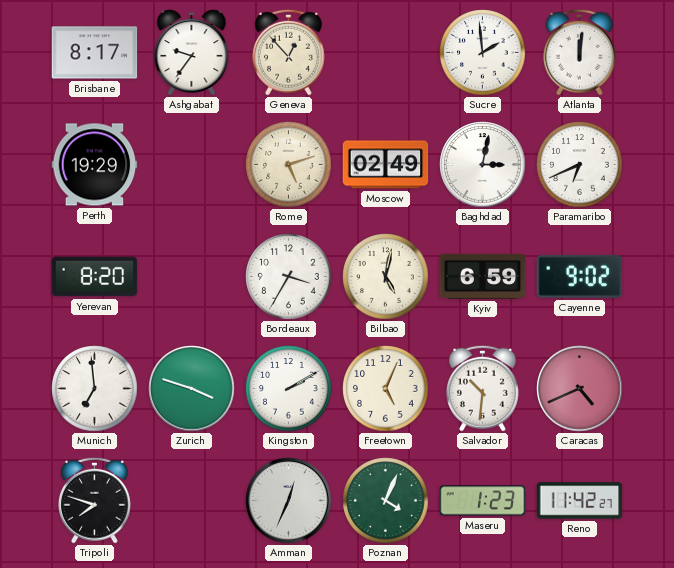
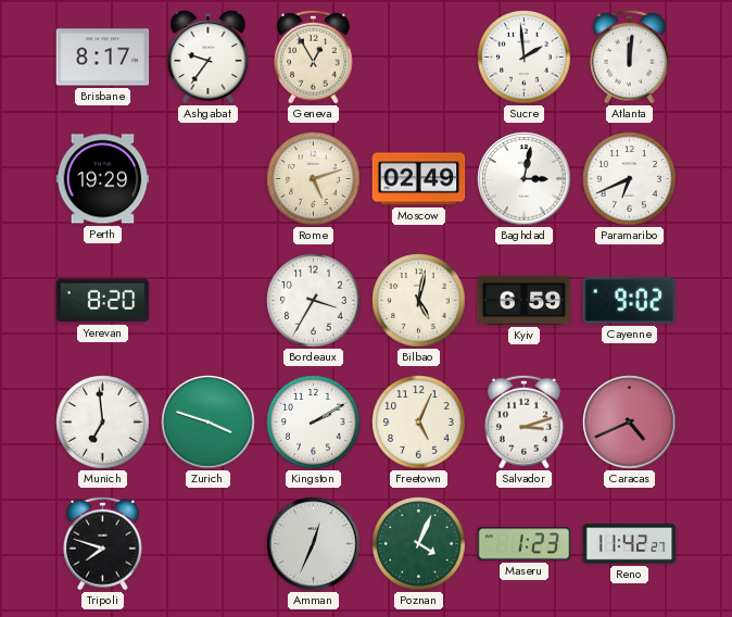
Geneva: 12:53 -> 12:55 (313, 56)
Salvador: 10:31 -> 3:12 (523, 421)
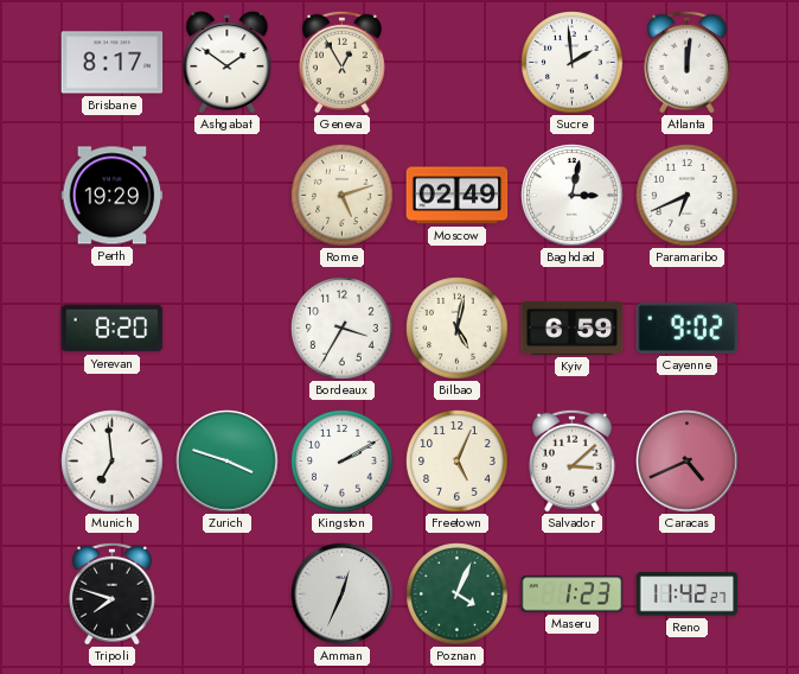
Ashgabat: 9:36 -> 1:51 (228, 63)
Salvador: 3:12 -> 3:08 (571, 460)
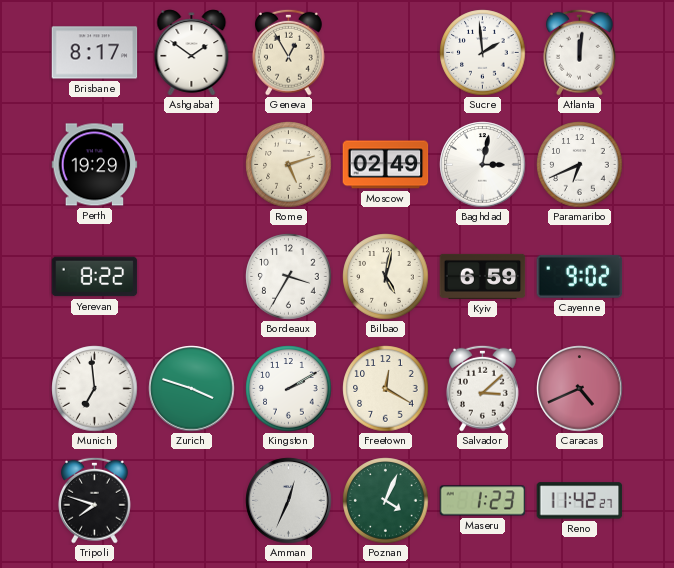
Yerevan: 8:20 -> 8:22 (95, 277)
Freetown: 5:04 -> 12:20 (386, 389)
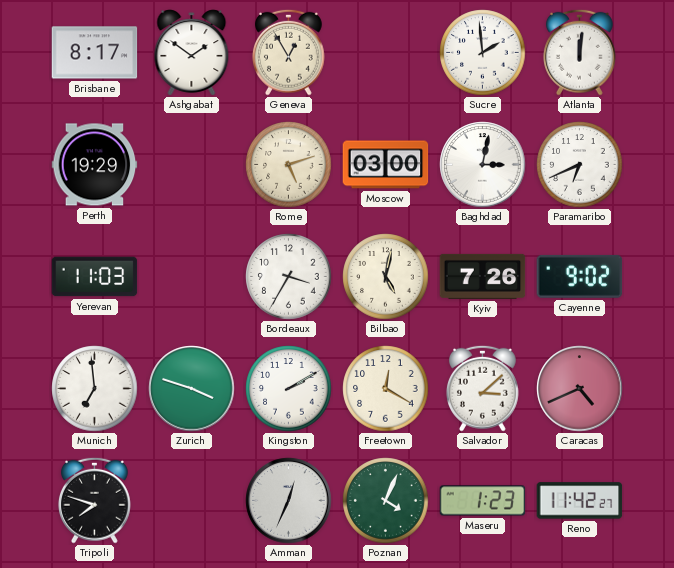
Moscow: 02:49 -> 03:00 (386, 165)
Yerevan: 8:22 -> 11:03 (95, 277)
Kyiv: 6:59 -> 7:26 (483, 276)
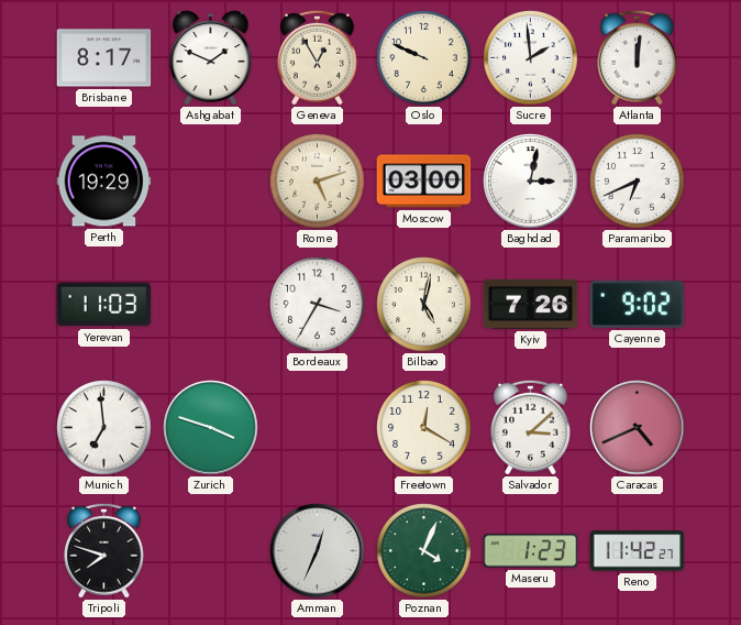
Ashgabat: 1:51 -> 1:49 (211, 58)
Oslo: none -> 9:49 (424, 58)
Kingston: 2:10 -> none (289, 389)
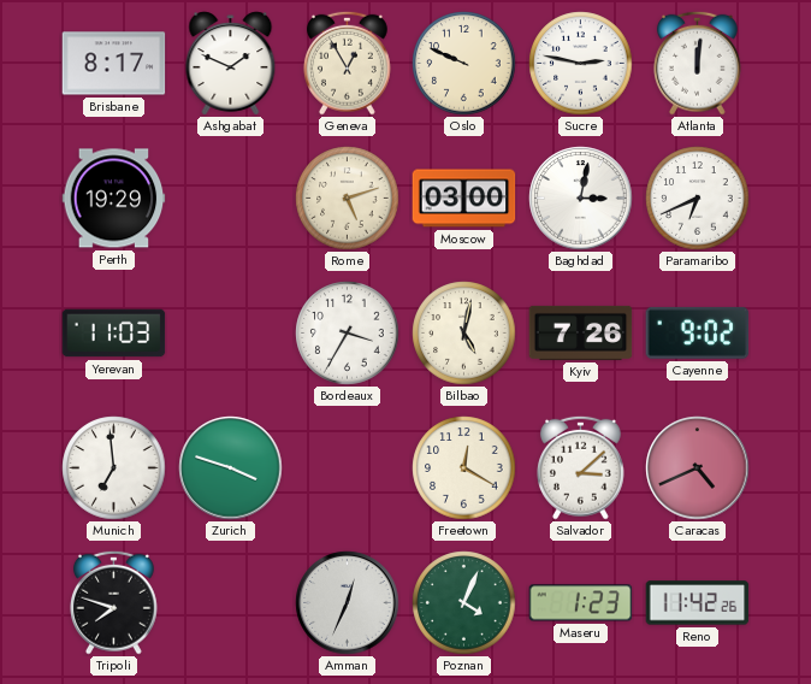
Sucre: 1:59 -> 2:47 (581, 64)
Reno: 11:42:27 -> 11:42:26 (698, 603)
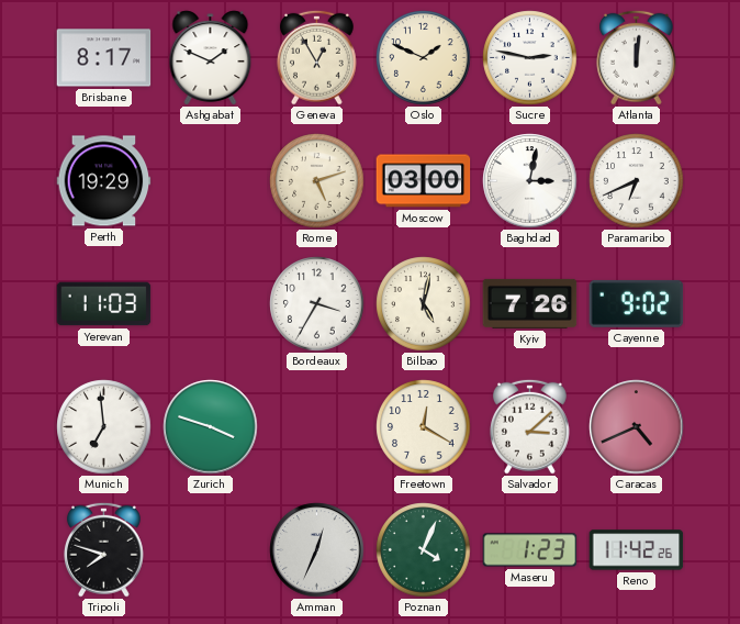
Oslo: 9:49 -> 1:49 (424, 58)
